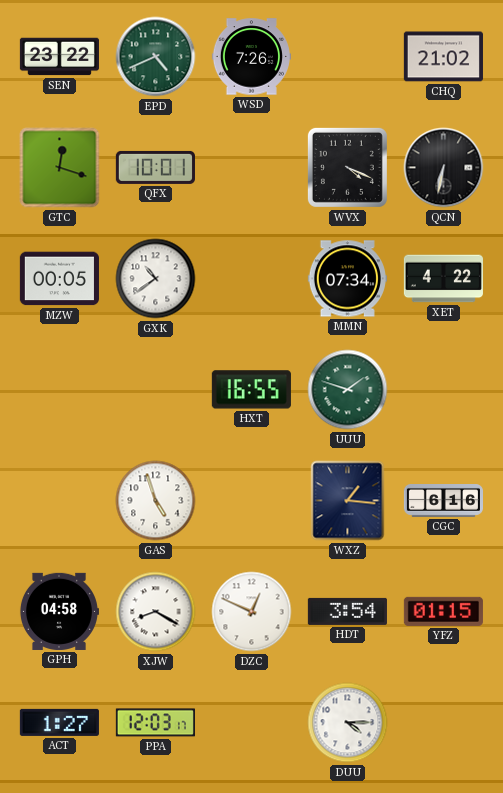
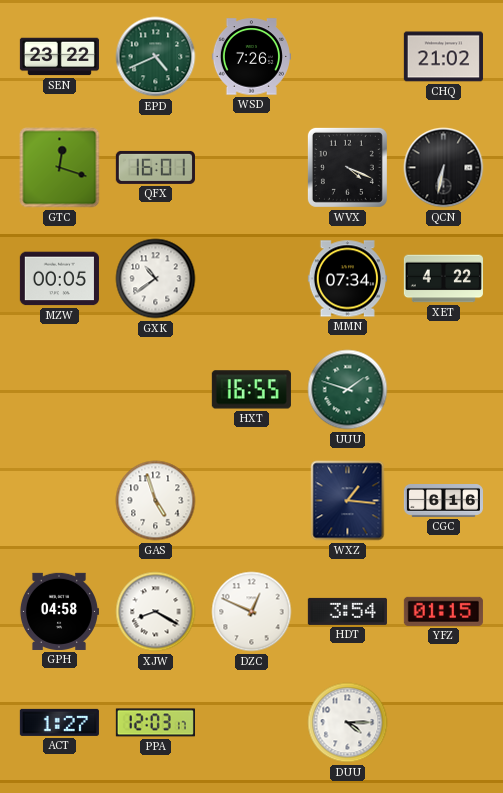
QFX: 10:01 -> 16:01 (155, 167)
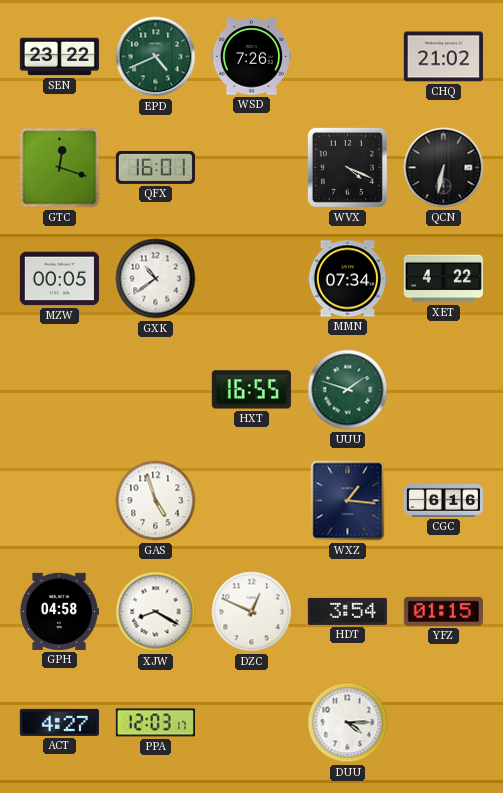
ACT: 1:27 -> 4:27 (59, 722)
